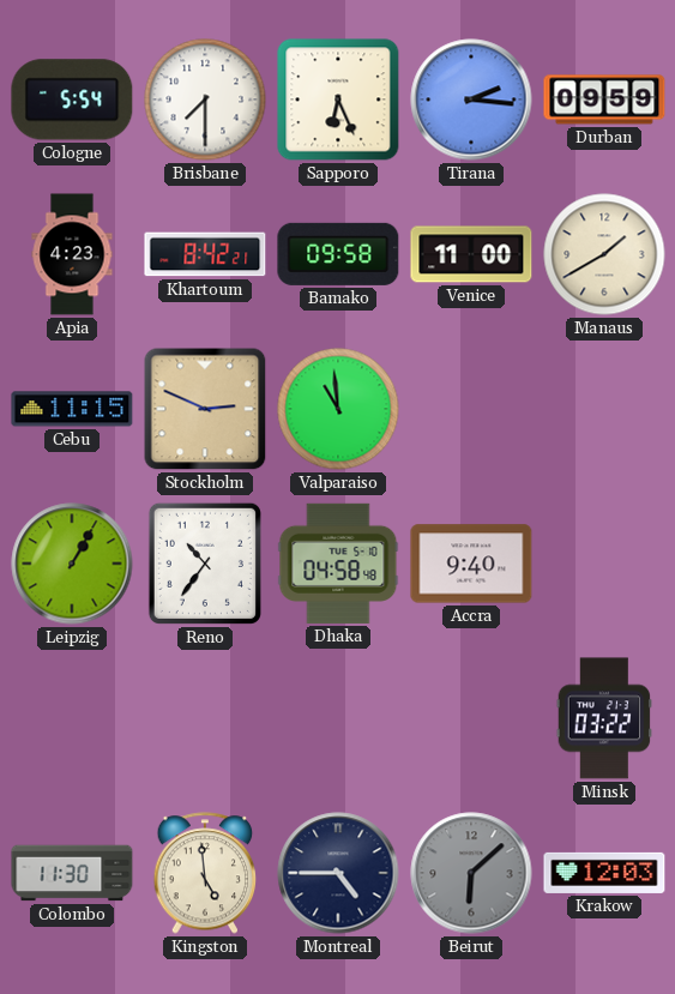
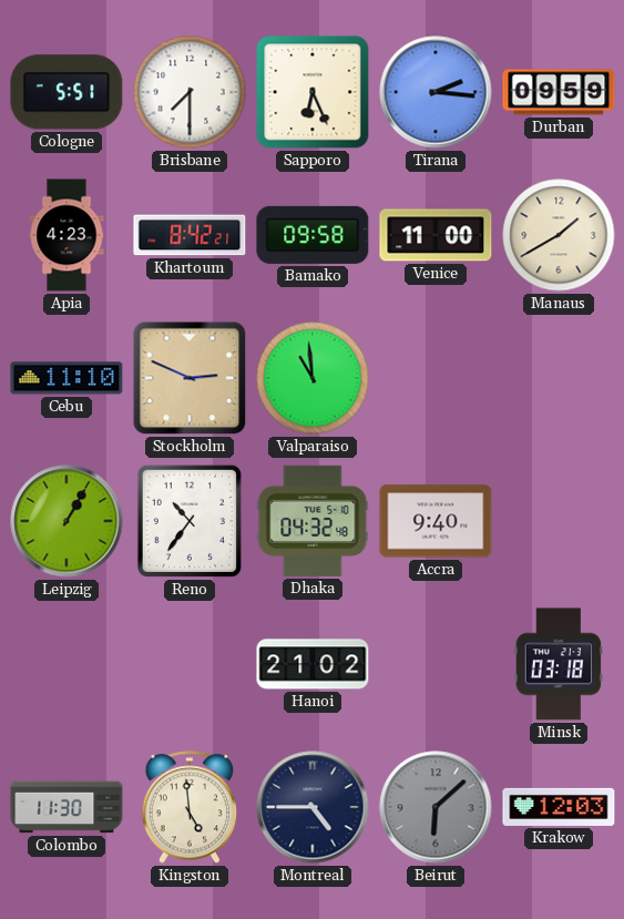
Cologne: 5:54 -> 5:51 (67, 92)
Cebu: 11:15 -> 11:10 (67, 378)
Dhaka: 04:58 -> 04:32 (313, 521)
Hanoi: none -> 21:02 (313, 664)
Minsk: 03:22 -> 03:18 (559, 664)
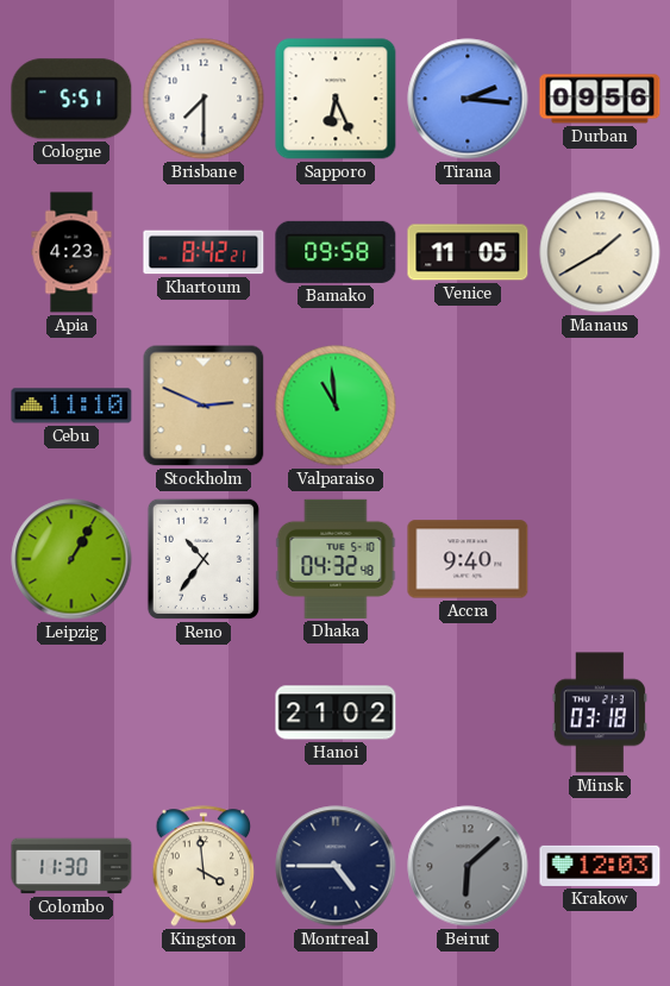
Durban: 09:59 -> 09:56 (600, 99)
Venice: 11:00 -> 11:05 (468, 252)
Kingston: 4:59 -> 3:59 (203, 866)
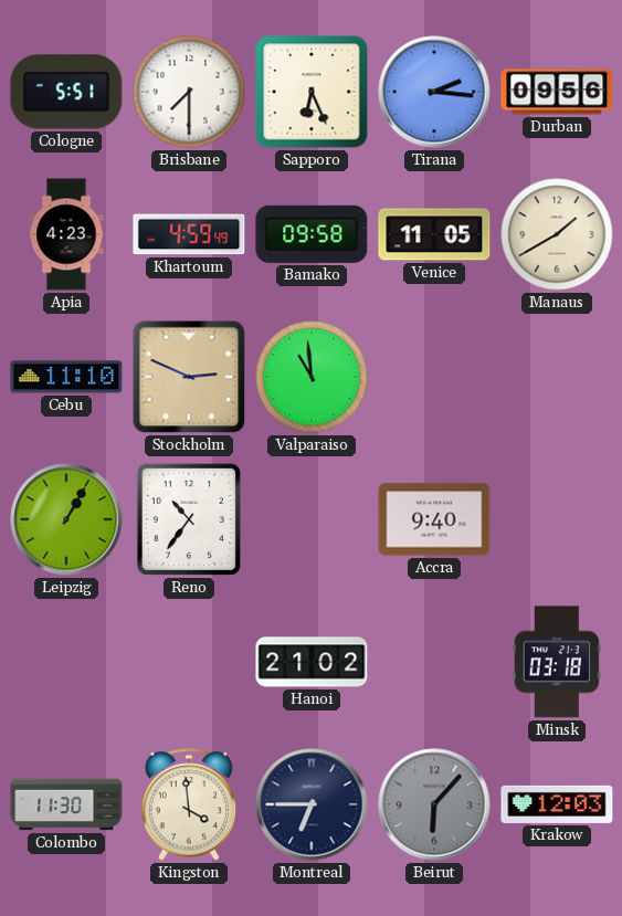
Khartoum: 8:42 -> 4:59 (189, 234)
Dhaka: 04:32 -> none (336, 559)
Montreal: 4:45 -> 6:45 (312, 804)
Beirut: 6:08 -> 6:07 (434, 804)
